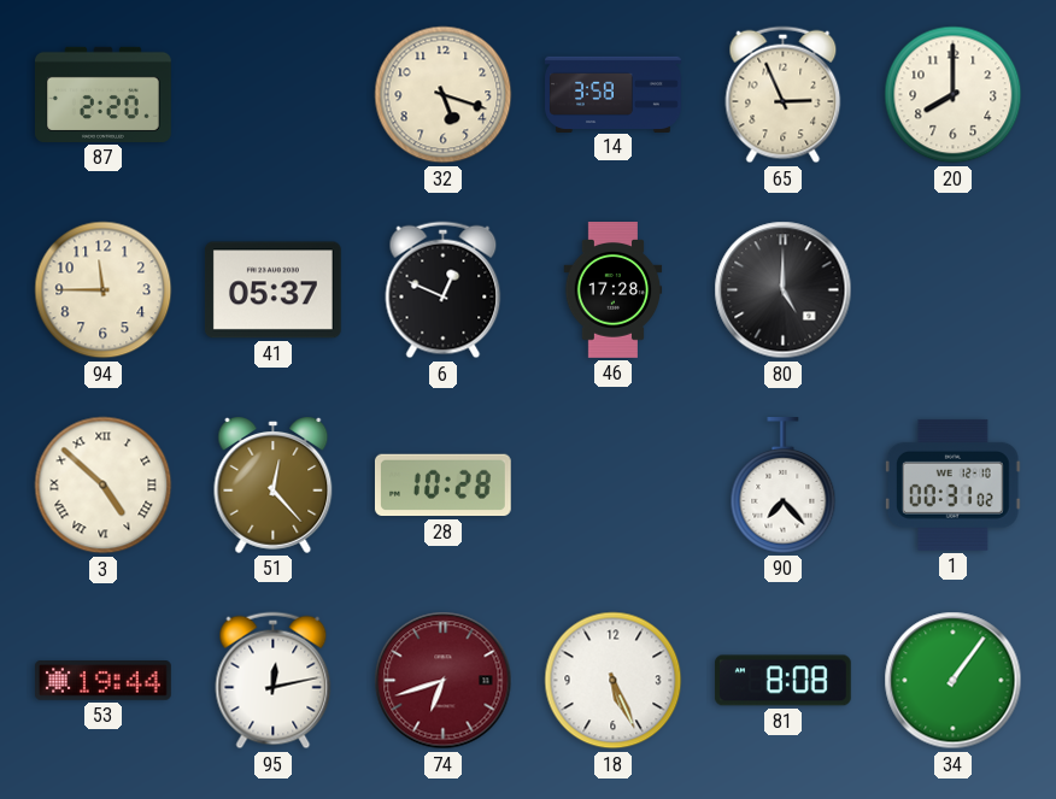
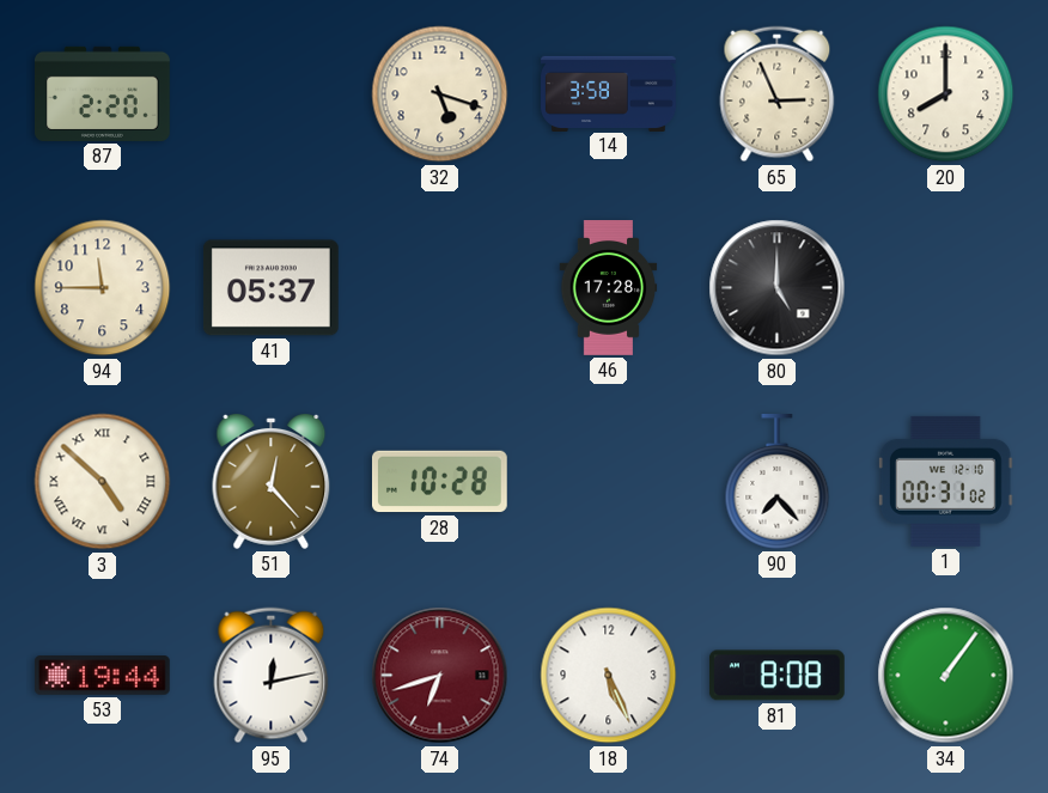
6: 12:49 -> none (444, 290)
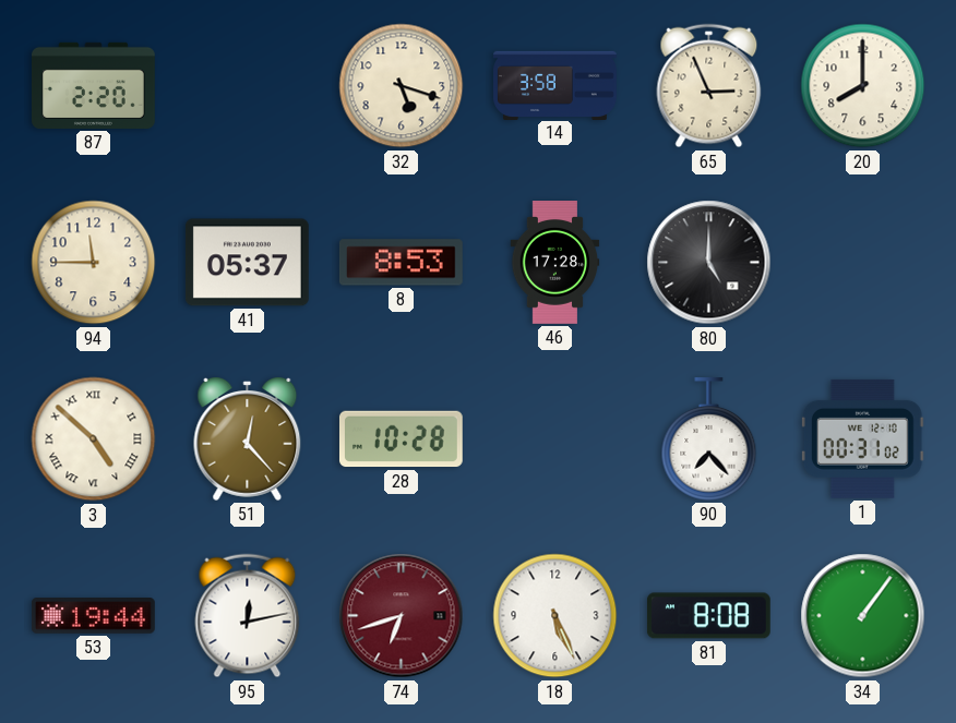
8: none -> 8:53 (401, 263)
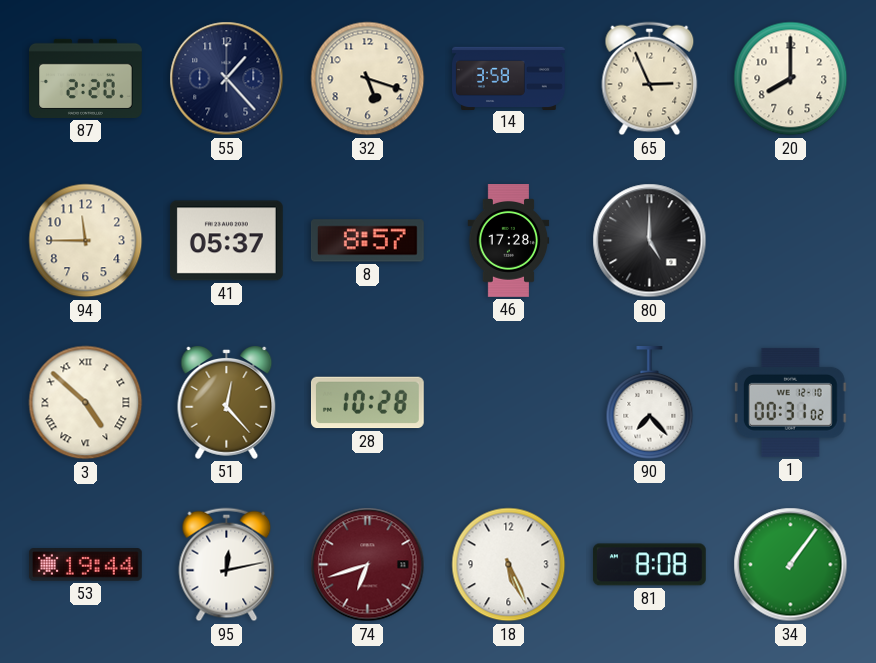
55: none -> 1:23 (227, 79)
8: 8:53 -> 8:57 (367, 241)
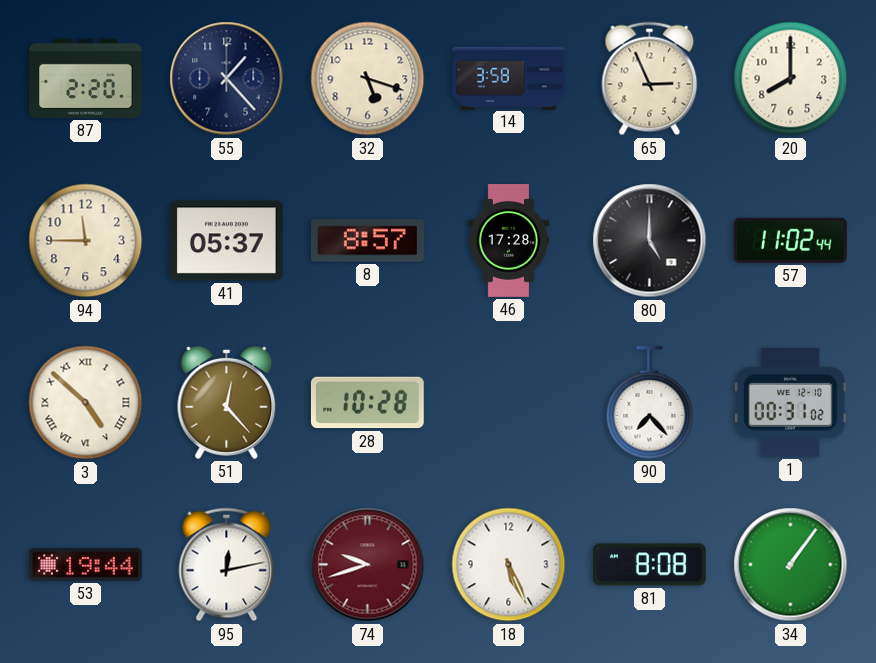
57: none -> 11:02 (790, 240)
74: 6:42 -> 9:42 (368, 565)
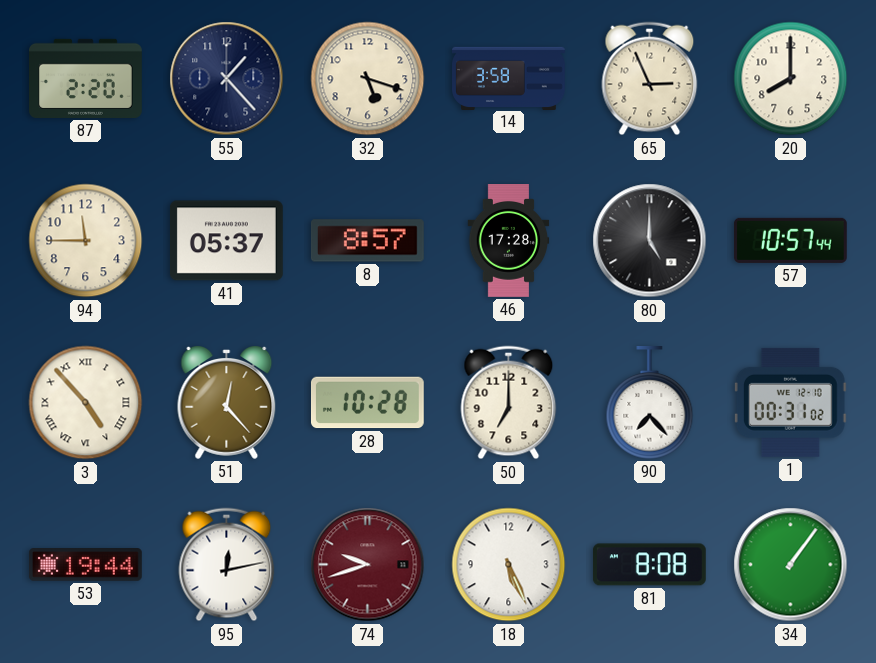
57: 11:02 -> 10:57 (790, 240)
3: 4:52 -> 4:53 (86, 403)
50: none -> 7:00 (509, 403)
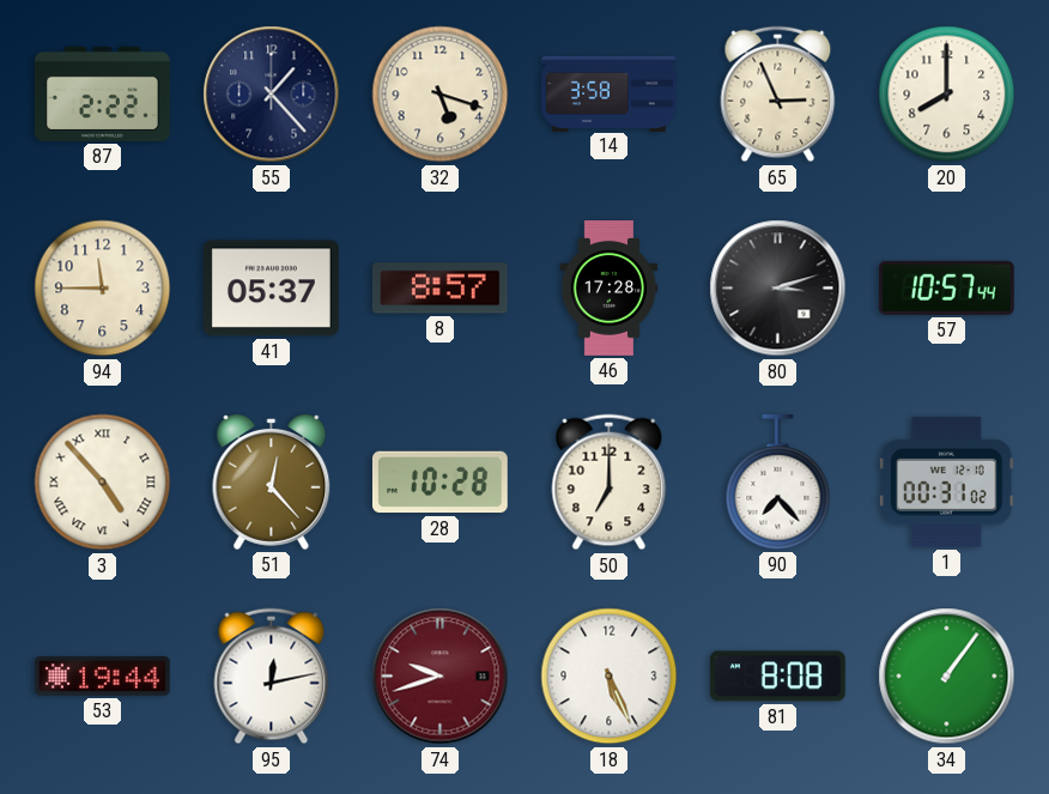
87: 2:20 -> 2:22 (103, 93)
80: 5:00 -> 3:12 (778, 289)
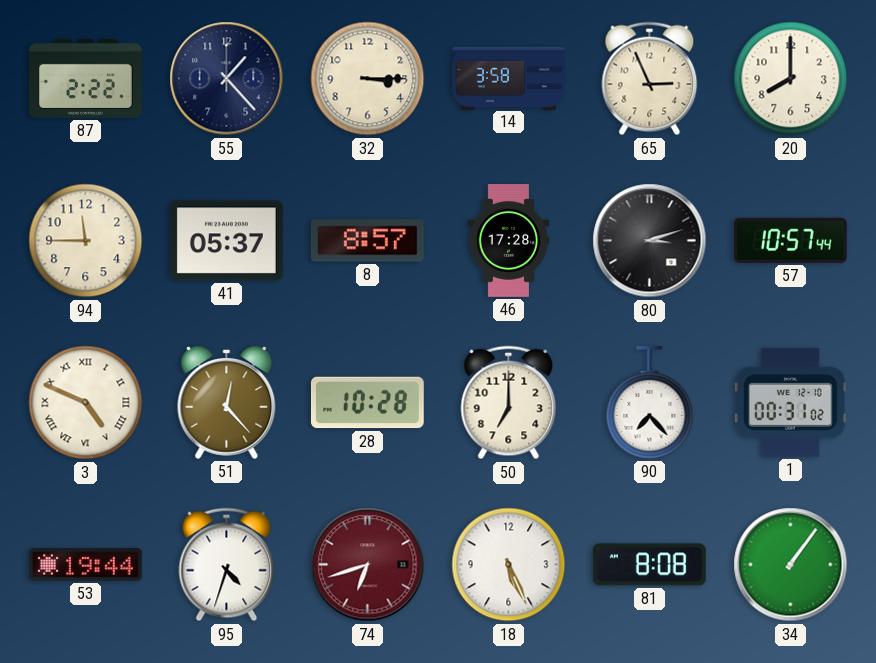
32: 5:18 -> 3:15 (368, 79)
3: 4:53 -> 4:49 (86, 403)
95: 12:13 -> 4:33 (227, 565)
74: 9:42 -> 6:42 (368, 565)
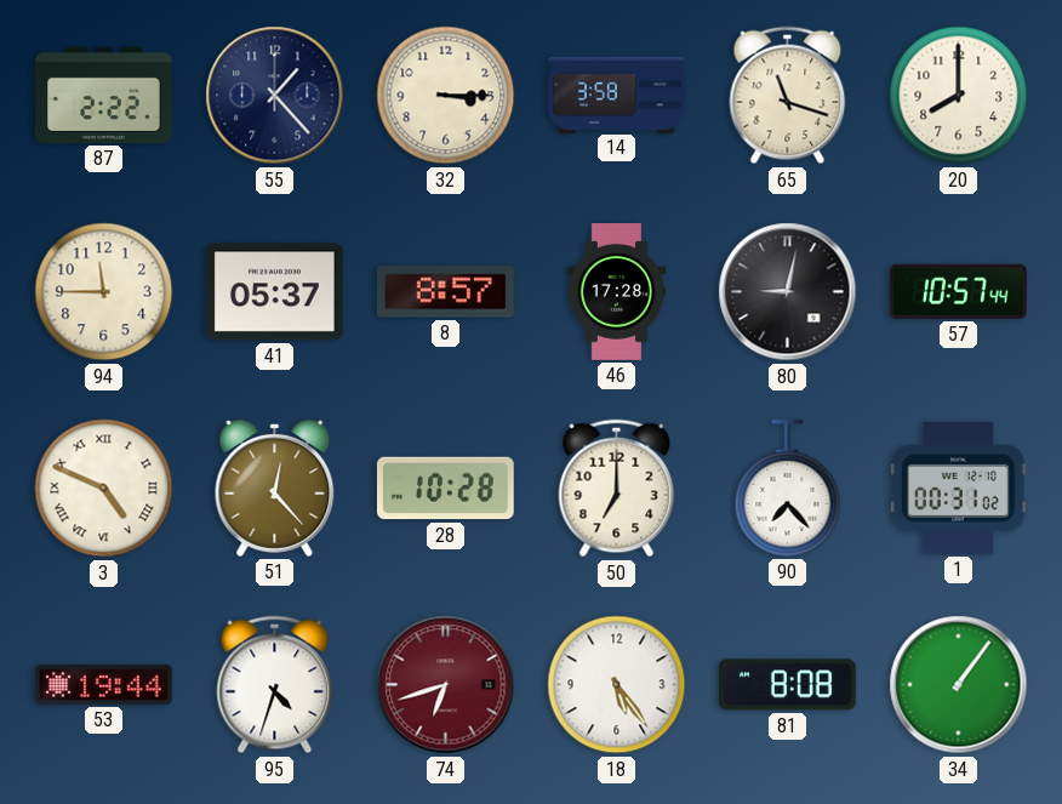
65: 2:56 -> 11:18 (788, 96)
80: 3:12 -> 9:02 (788, 292)
18: 5:26 -> 5:24 (617, 685)
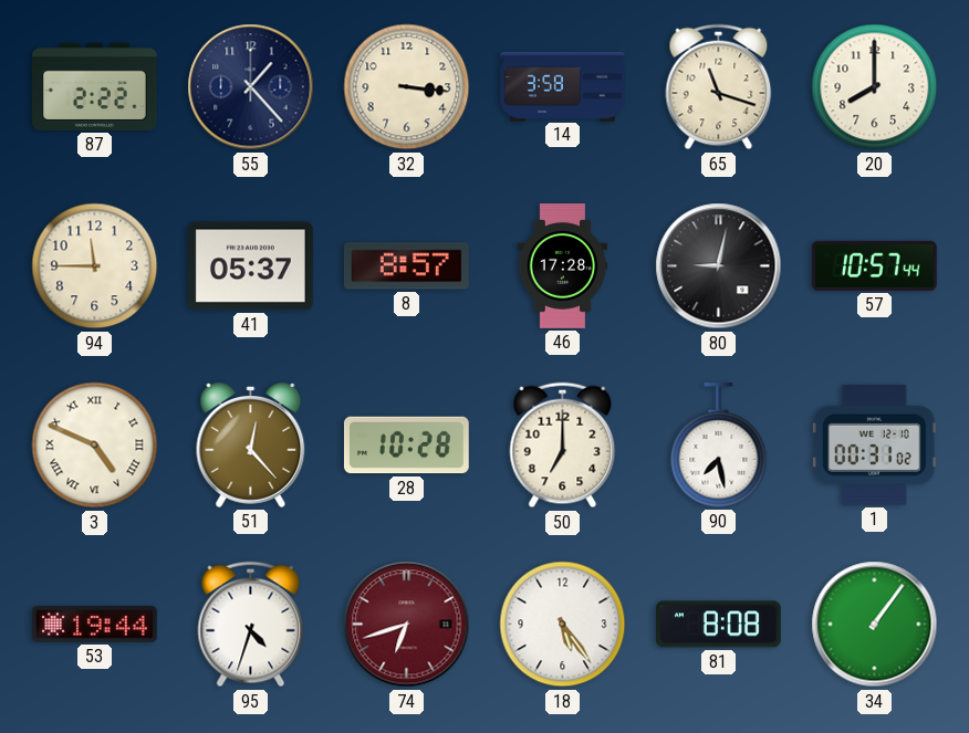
32: 3:15 -> 3:16 (407, 87)
90: 7:23 -> 7:28 (719, 446)
